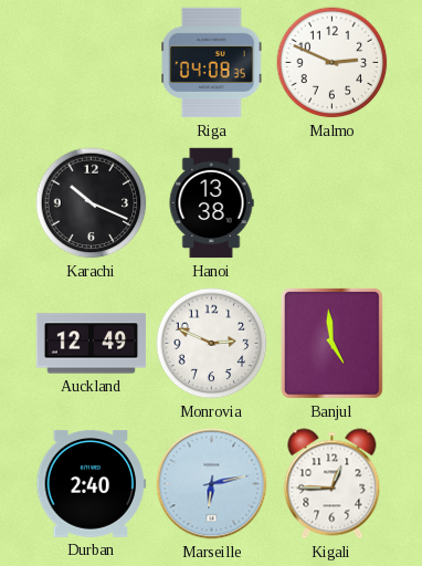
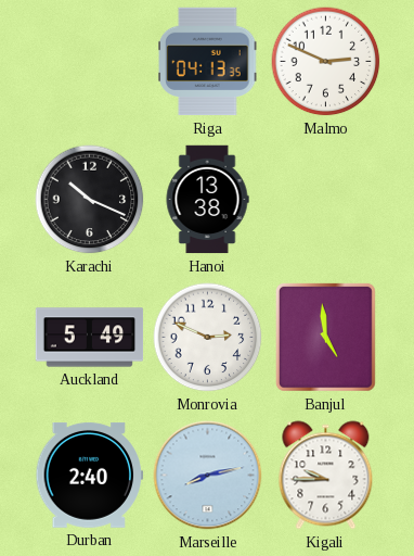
Riga: 04:08 -> 04:13 (208, 62)
Auckland: 12:49 -> 5:49 (90, 338)
Marseille: 6:13 -> 8:13 (208, 476)
Kigali: 12:45 -> 9:45 (326, 476)
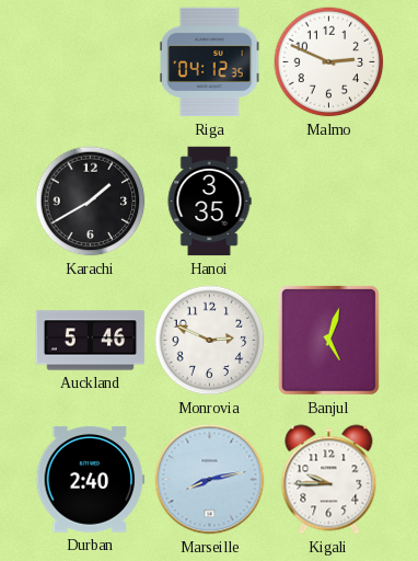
Riga: 04:13 -> 04:12 (210, 62)
Karachi: 10:19 -> 1:40 (91, 202)
Hanoi: 13:38 -> 3:35 (209, 202)
Auckland: 5:49 -> 5:46 (91, 341)
Banjul: 4:59 -> 5:03 (328, 340)
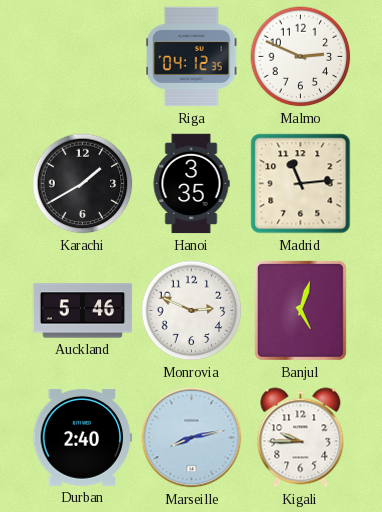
Madrid: none -> 11:14 (301, 184)
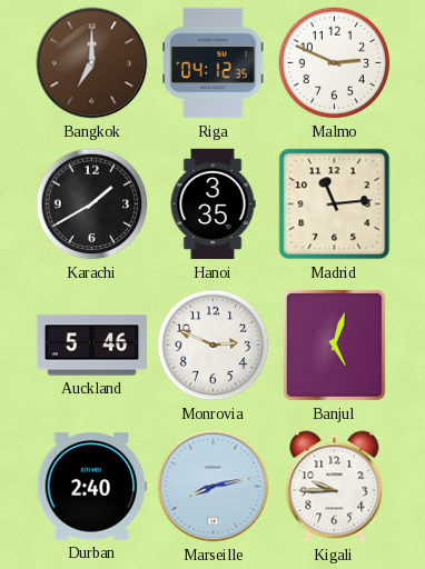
Bangkok: none -> 7:00 (92, 63)
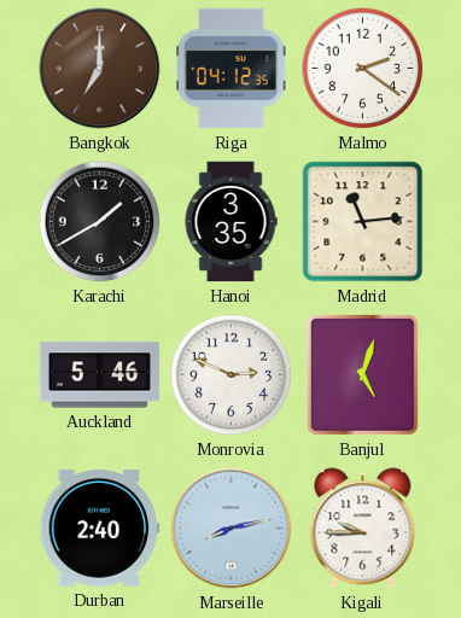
Malmo: 2:49 -> 2:21 (363, 69)
